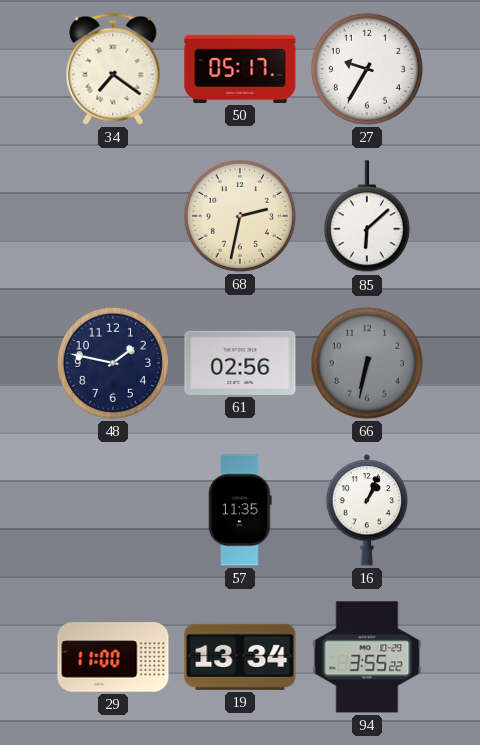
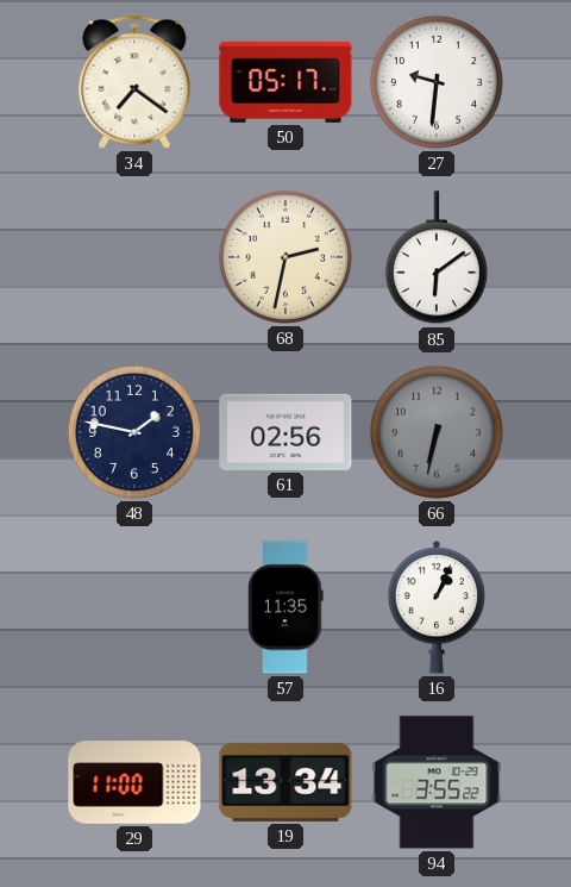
27: 9:35 -> 9:31 (437, 82)
85: 6:08 -> 6:09 (437, 258)
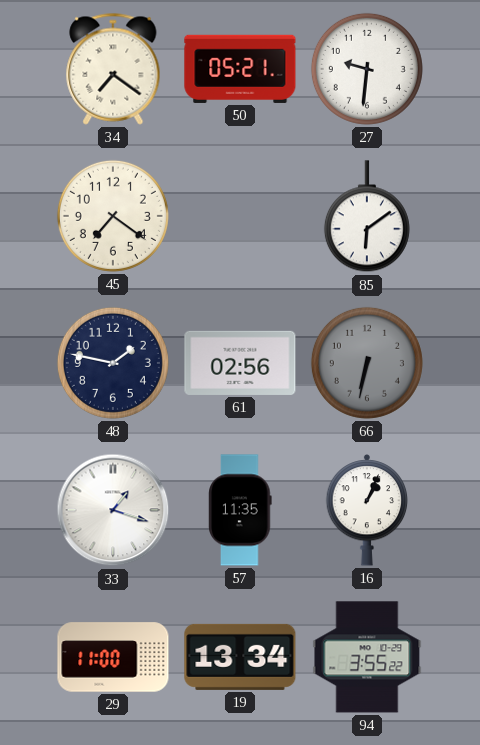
50: 05:17 -> 05:21 (240, 69)
45: none -> 7:21 (113, 216)
68: 2:32 -> none (285, 257)
33: none -> 1:18 (113, 510)
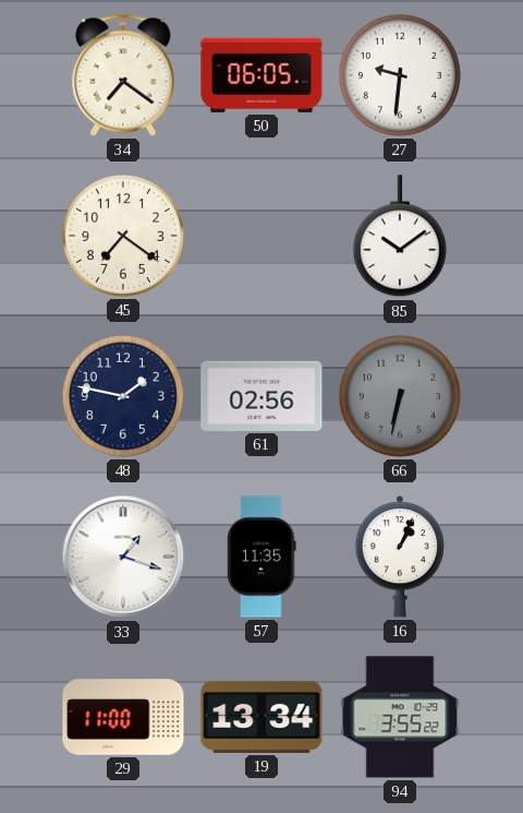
50: 05:21 -> 06:05 (261, 75)
85: 6:09 -> 10:09 (400, 237)
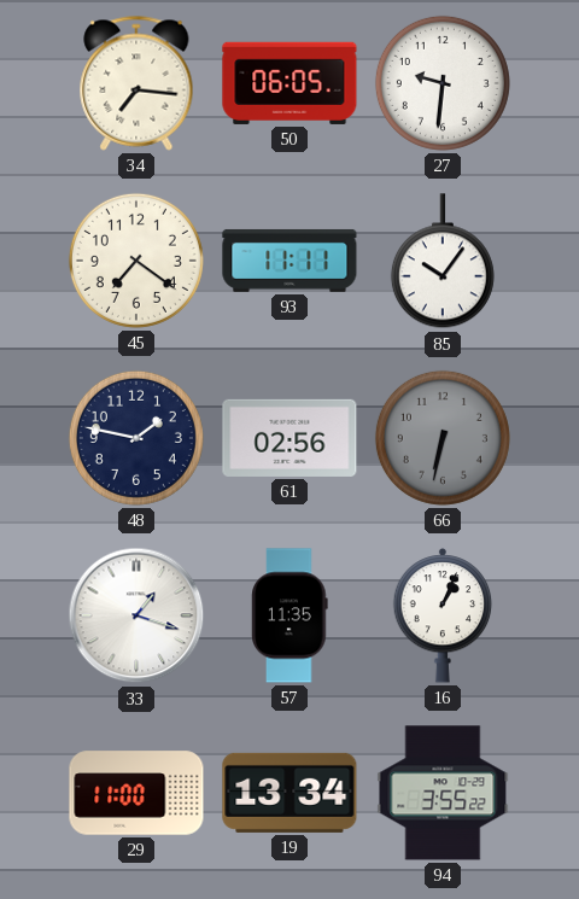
34: 7:21 -> 7:16 (136, 83)
93: none -> 11:11 (289, 261)
85: 10:09 -> 10:06 (443, 262)
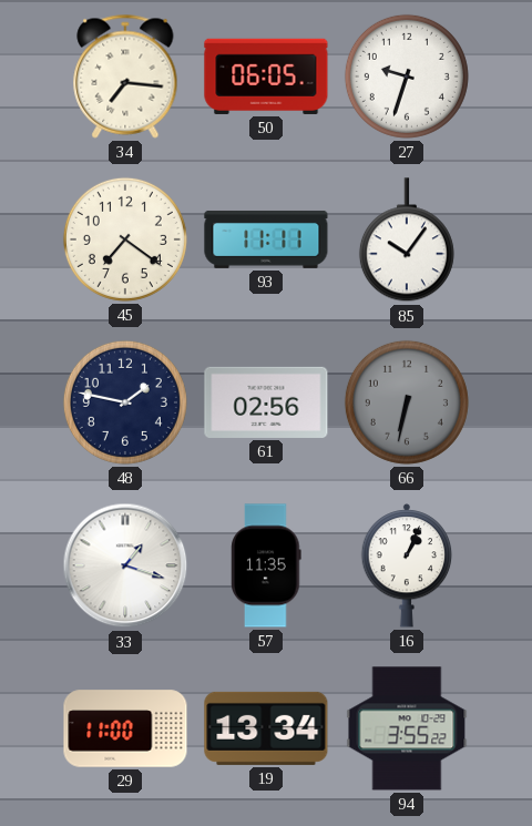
27: 9:31 -> 9:33 (407, 77)
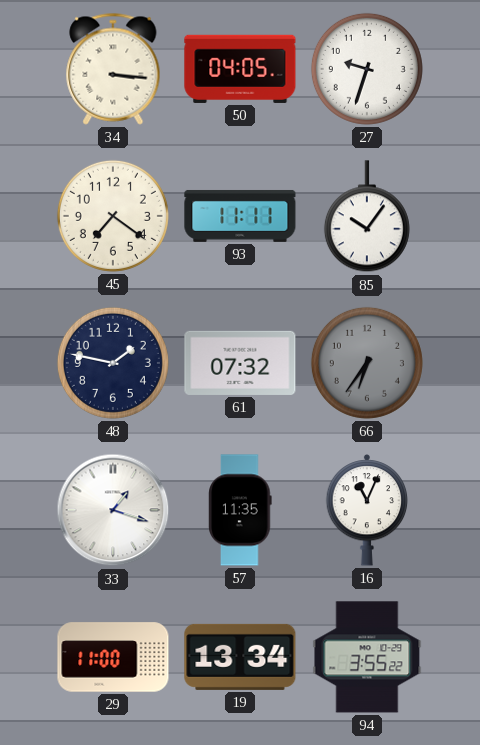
34: 7:16 -> 3:16 (113, 69)
50: 06:05 -> 04:05 (240, 69)
61: 02:56 -> 07:32 (240, 363)
66: 6:32 -> 6:36 (367, 363)
16: 1:04 -> 11:04 (367, 510)
